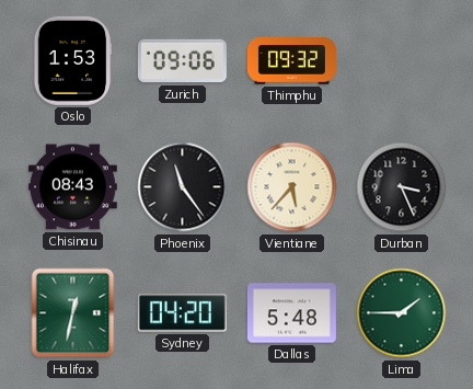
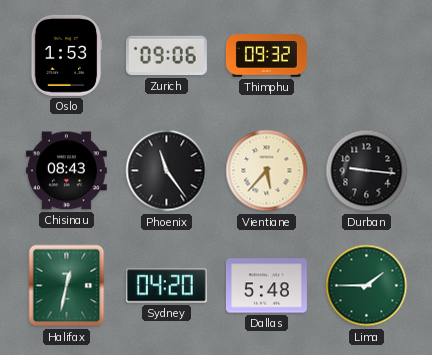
Durban: 3:26 -> 9:16 (367, 171)
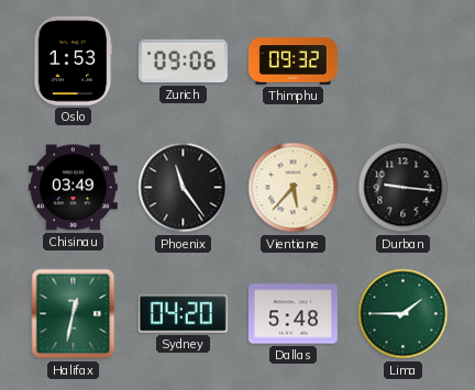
Chisinau: 08:43 -> 03:49 (73, 188)
